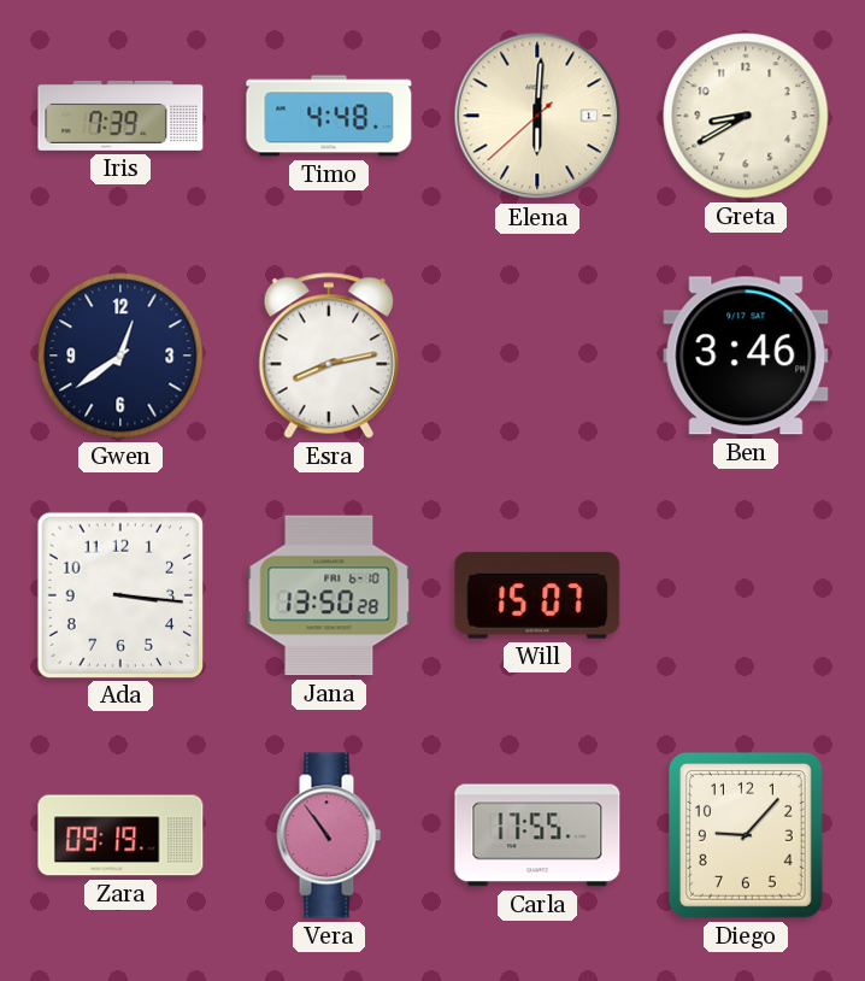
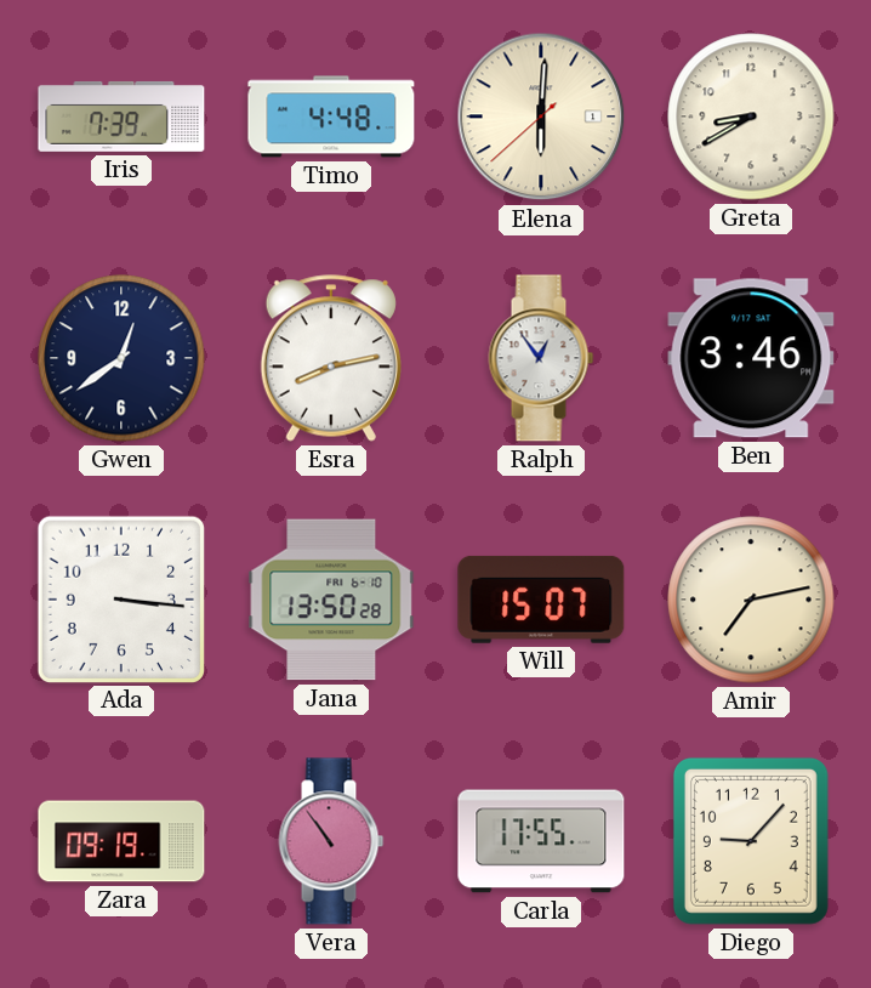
Ralph: none -> 12:54 (541, 358)
Amir: none -> 7:13 (751, 600)
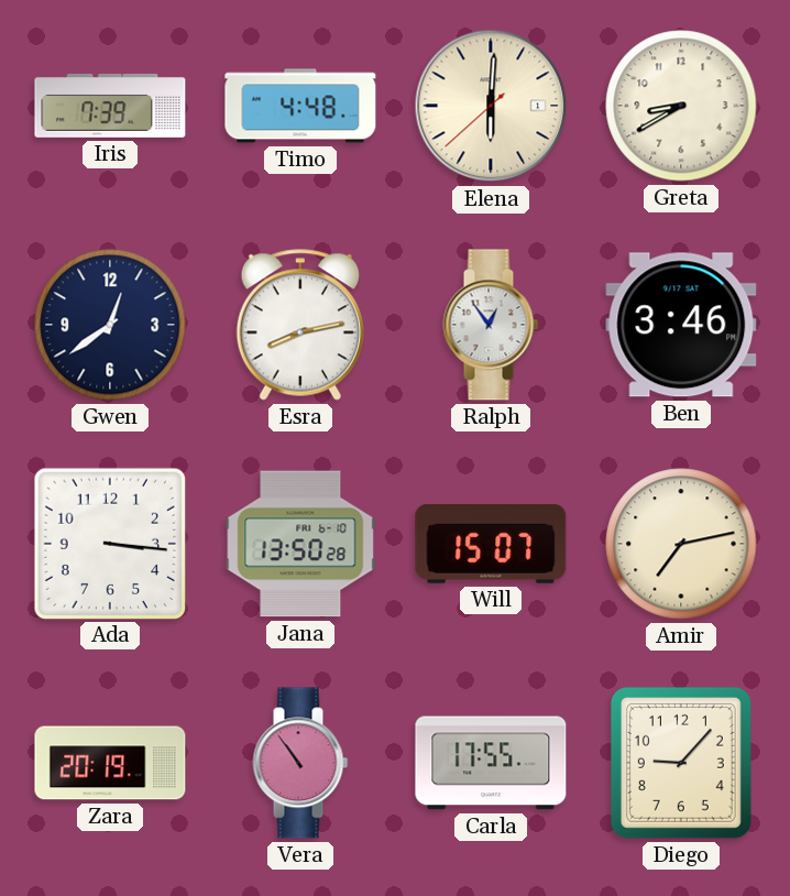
Zara: 09:19 -> 20:19 (110, 763)
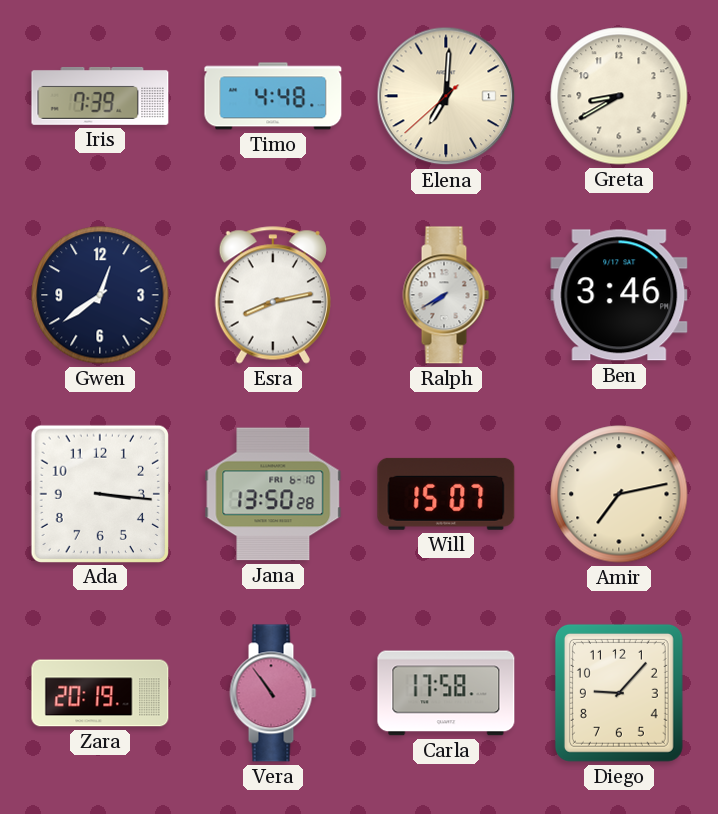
Elena: 6:00 -> 7:00 (446, 96)
Ralph: 12:54 -> 7:40 (446, 295)
Carla: 17:55 -> 17:58 (446, 693)
